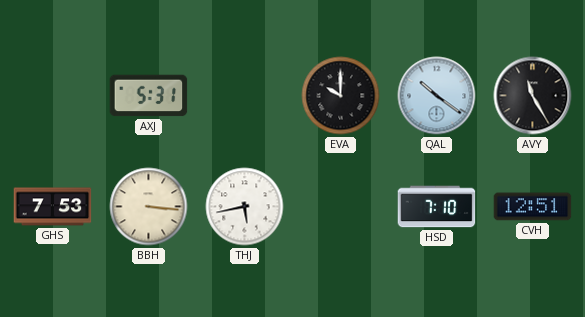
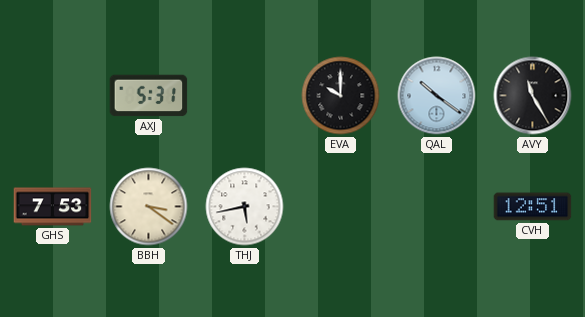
BBH: 3:16 -> 3:21 (149, 207)
HSD: 7:10 -> none (437, 207)
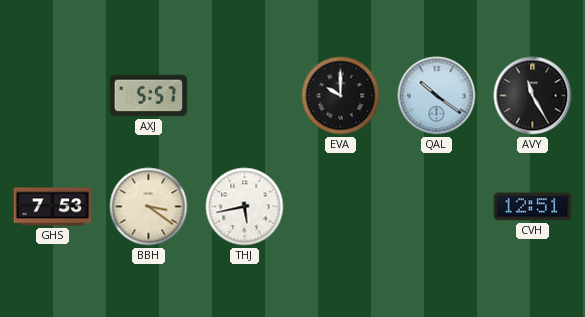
AXJ: 5:31 -> 5:57 (149, 96)
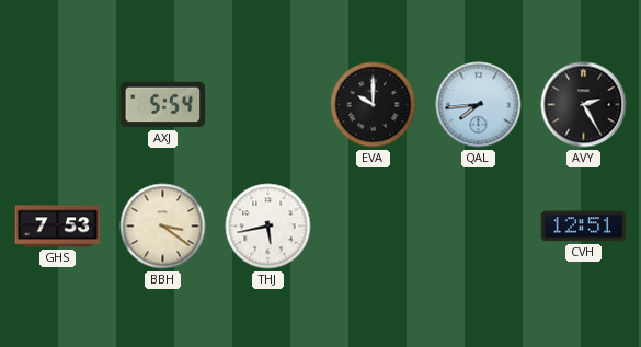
AXJ: 5:57 -> 5:54 (163, 105)
QAL: 10:21 -> 7:44 (479, 105)
AVY: 11:25 -> 2:25 (584, 105)
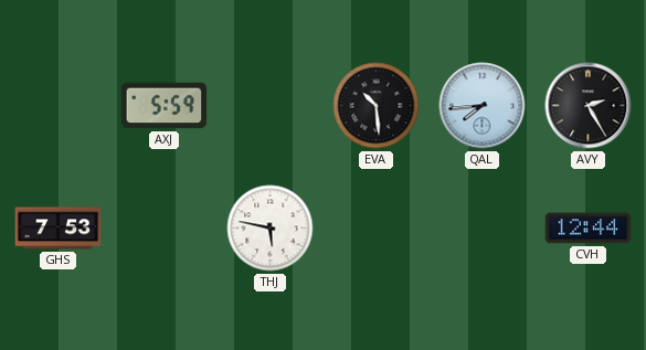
AXJ: 5:54 -> 5:59 (165, 106)
EVA: 10:00 -> 10:29 (377, 106)
BBH: 3:21 -> none (163, 227)
THJ: 5:43 -> 5:47 (271, 229)
CVH: 12:51 -> 12:44 (589, 229)
